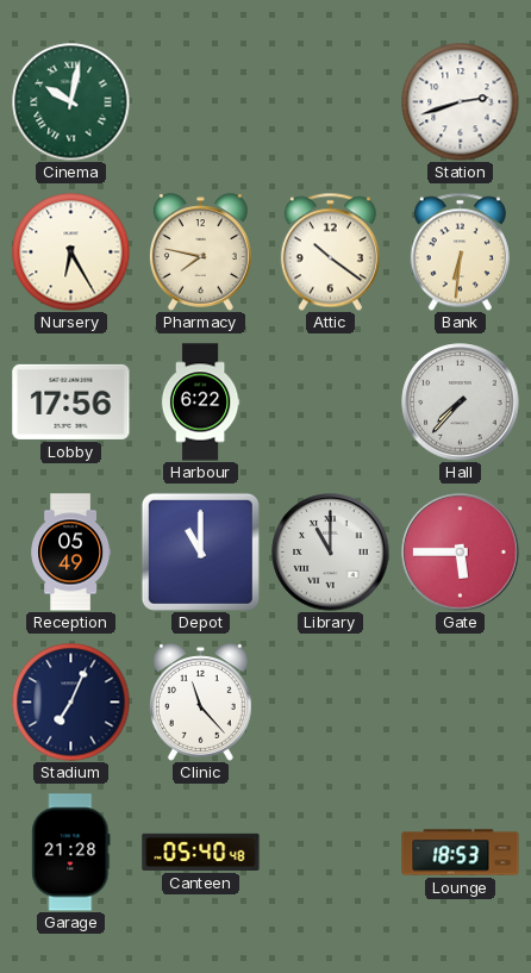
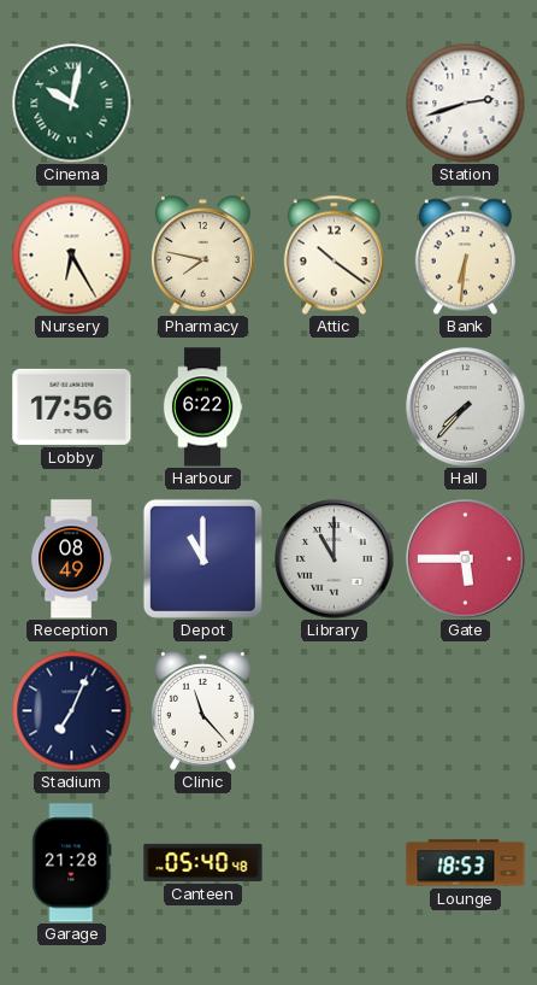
Reception: 05:49 -> 08:49 (72, 559)
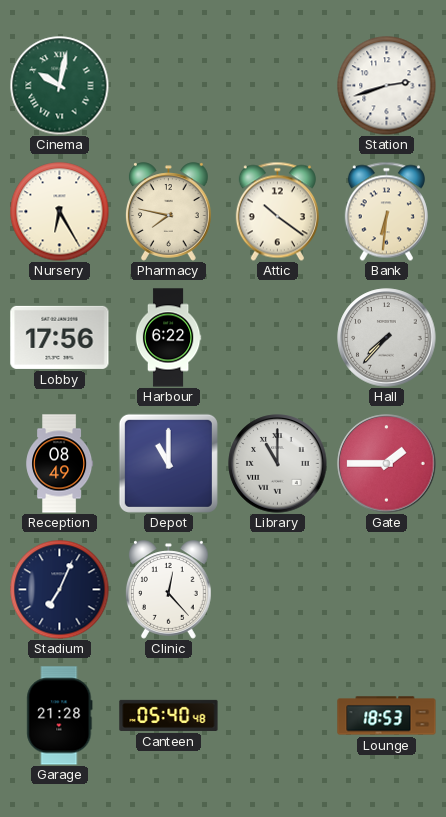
Gate: 5:45 -> 1:45 (387, 464)
Clinic: 11:23 -> 12:23 (169, 590)
